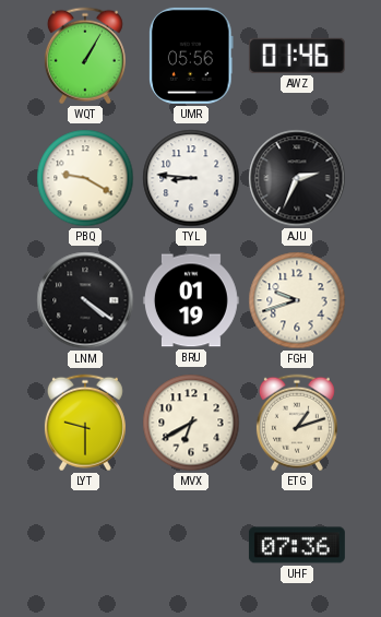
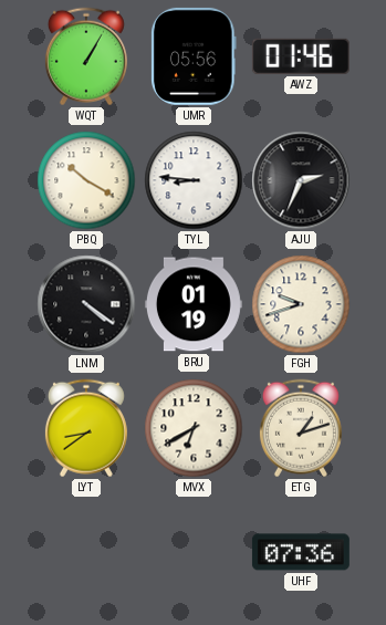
PBQ: 9:20 -> 10:20 (86, 180)
LYT: 9:30 -> 8:39 (86, 428)
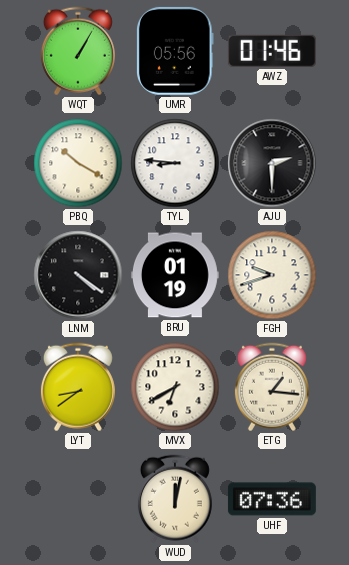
AJU: 2:34 -> 2:30 (272, 163)
ETG: 1:12 -> 1:16 (272, 387)
WUD: none -> 12:02 (175, 499)
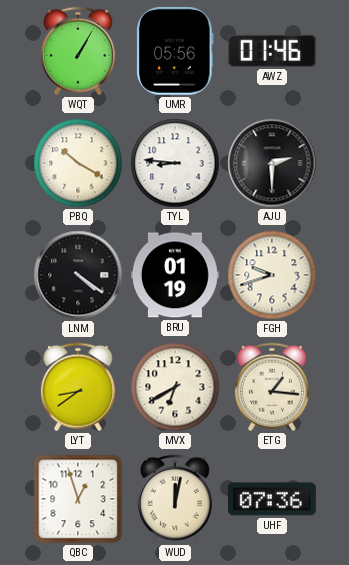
QBC: none -> 12:57 (78, 499)
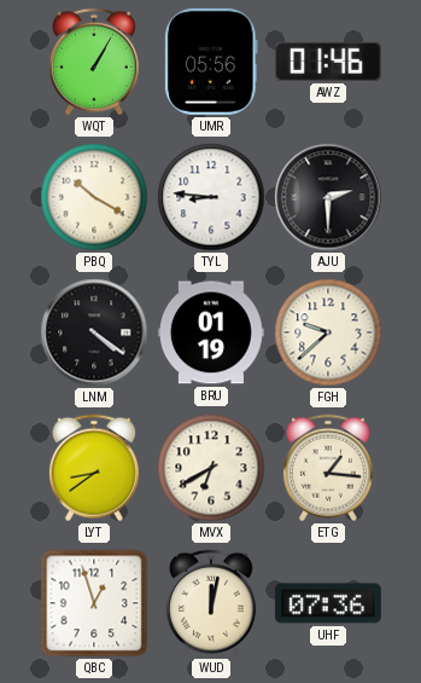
FGH: 9:42 -> 9:38 (328, 332)
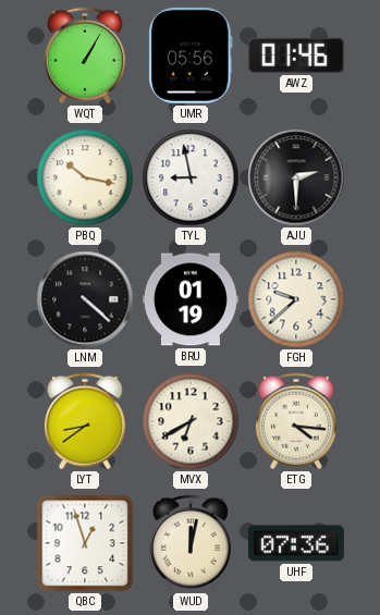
PBQ: 10:20 -> 10:17 (85, 177)
TYL: 8:46 -> 8:58 (191, 177)
LNM: 4:21 -> 4:22 (85, 299)
ETG: 1:16 -> 4:16 (296, 421)
